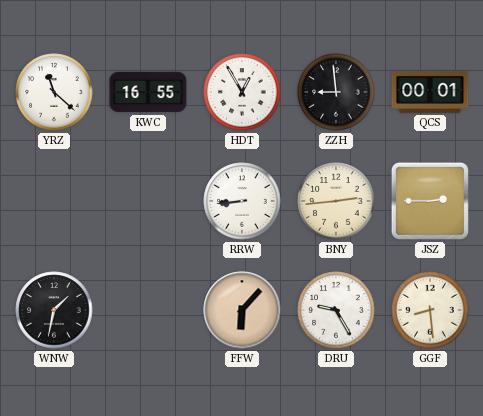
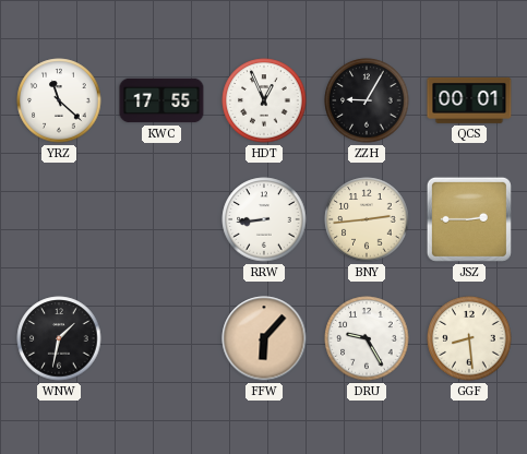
KWC: 16:55 -> 17:55 (161, 100)
HDT: 12:55 -> 12:56 (264, 100)
ZZH: 8:59 -> 9:05 (367, 100)
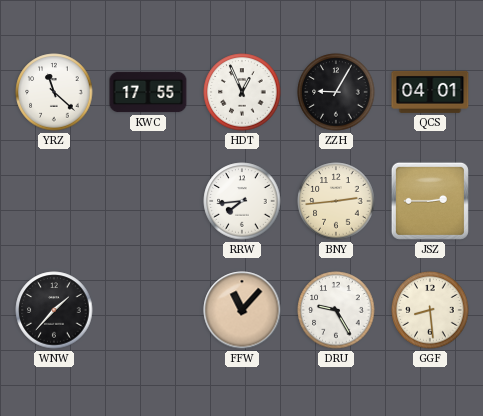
QCS: 00:01 -> 04:01 (430, 92)
RRW: 8:44 -> 7:44 (242, 201)
WNW: 1:32 -> 1:37 (54, 310)
FFW: 6:07 -> 11:07 (242, 310)
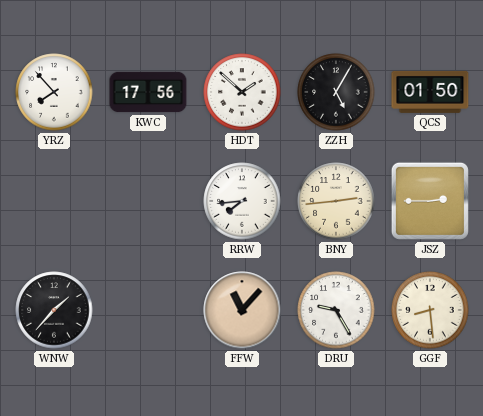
YRZ: 11:22 -> 7:53 (54, 92)
KWC: 17:55 -> 17:56 (148, 92)
HDT: 12:56 -> 1:52 (242, 92)
ZZH: 9:05 -> 5:05 (336, 92)
QCS: 04:01 -> 01:50 (430, 92)
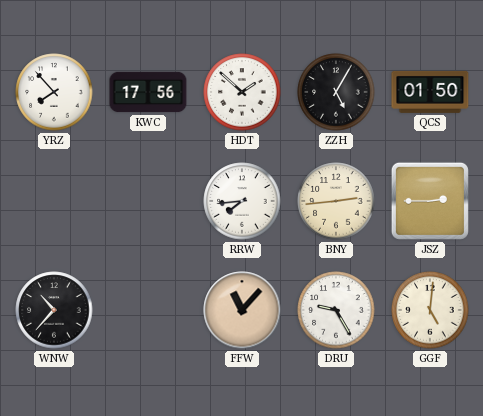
WNW: 1:37 -> 10:37 (54, 310)
GGF: 8:29 -> 5:01 (430, 310)
